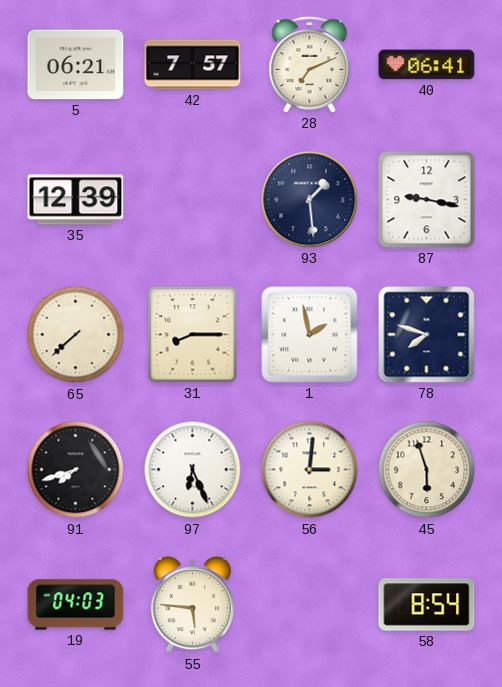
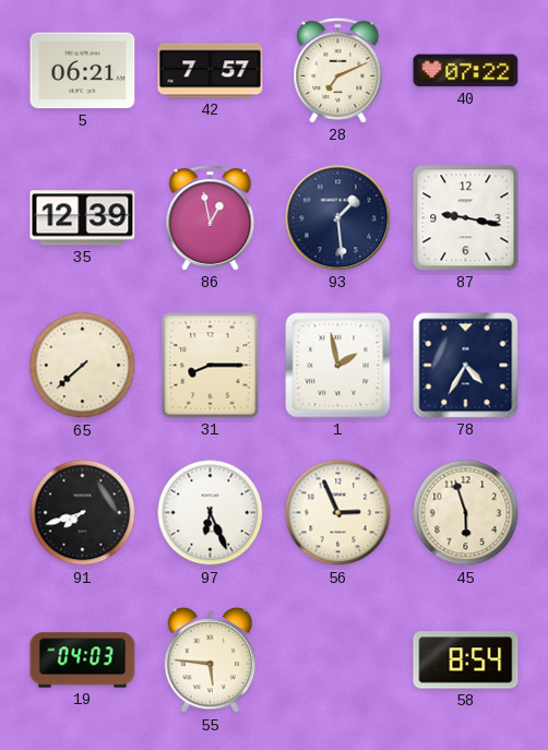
40: 06:41 -> 07:22 (466, 71)
86: none -> 12:58 (211, 218)
78: 7:48 -> 4:35 (466, 366)
56: 3:01 -> 2:56 (338, 513)
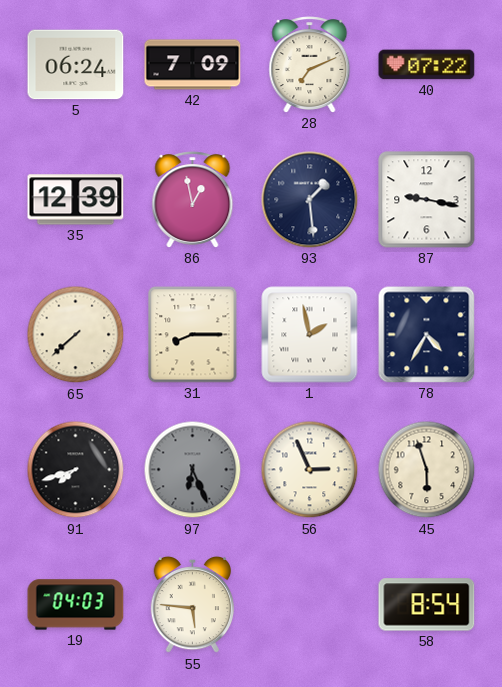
5: 06:21 -> 06:24 (76, 65)
42: 7:57 -> 7:09 (193, 65)
97 dial: white -> grey (193, 470)
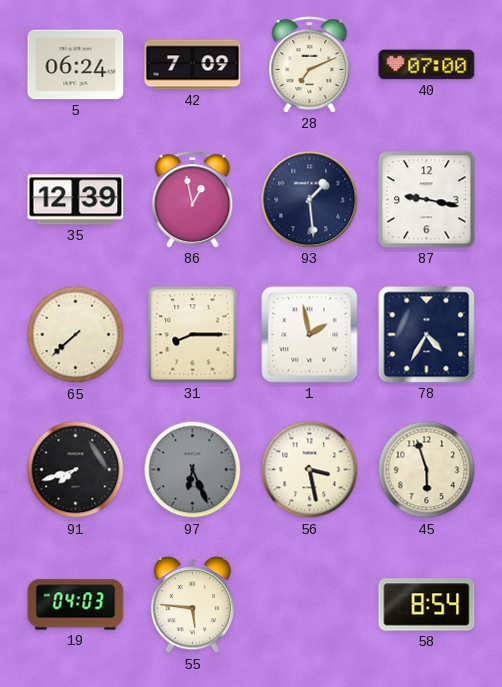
40: 07:22 -> 07:00 (427, 65)
56: 2:56 -> 3:28 (310, 470)
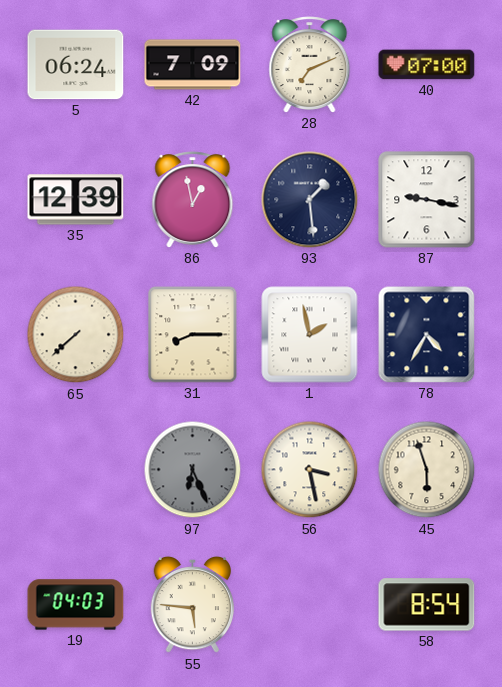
91: 7:42 -> none (76, 470)
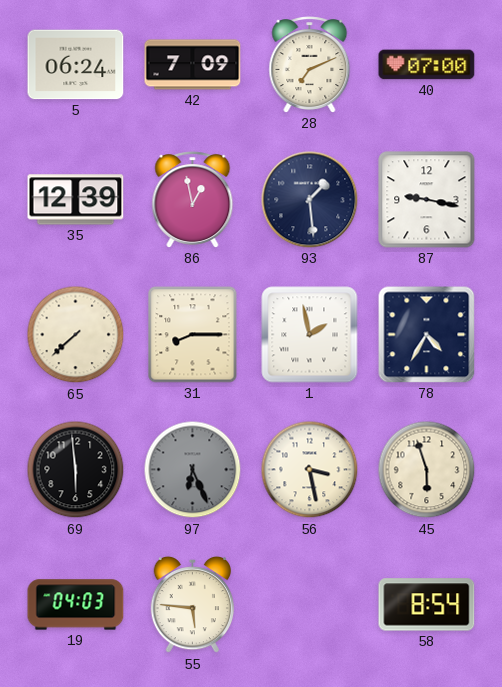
69: none -> 5:59 (76, 470)
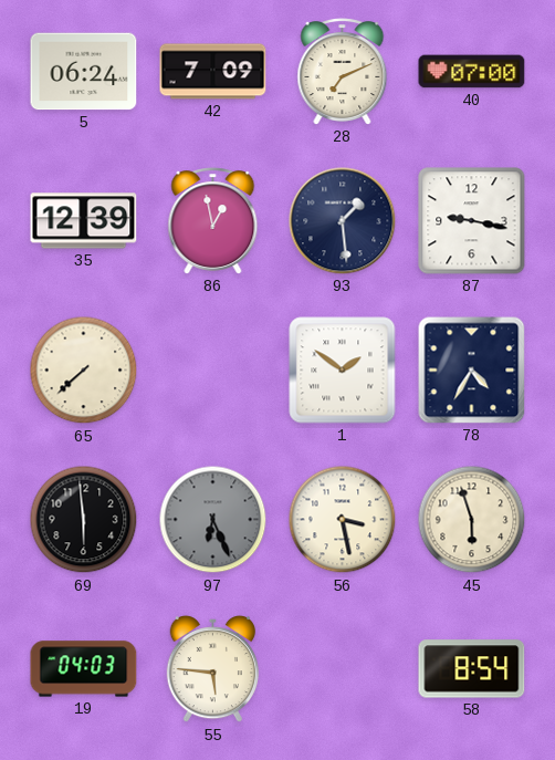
31: 8:15 -> none (193, 335)
1: 1:58 -> 1:51 (343, 371)
